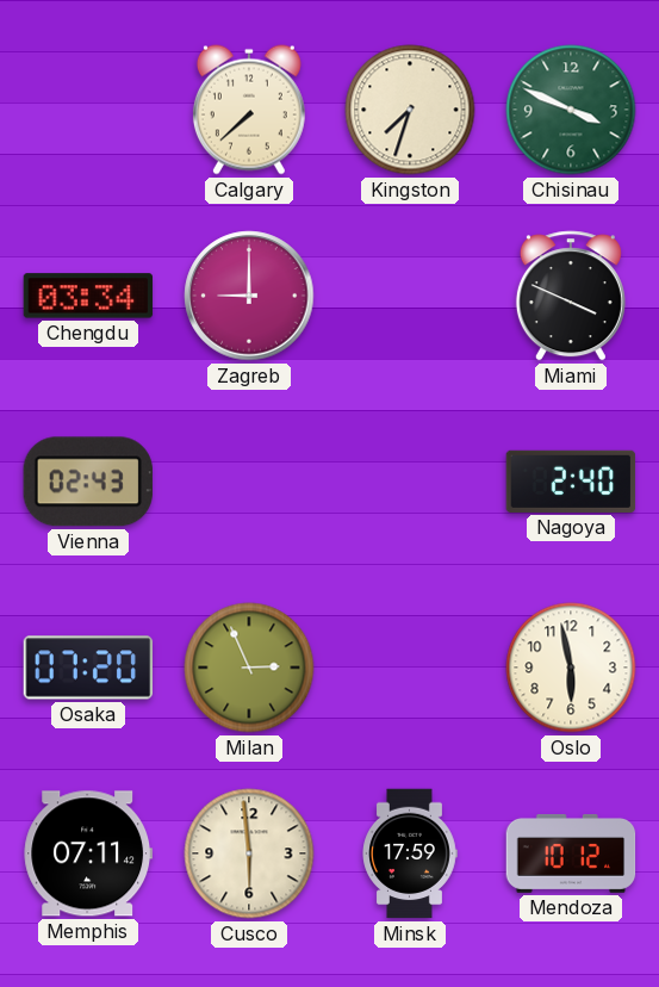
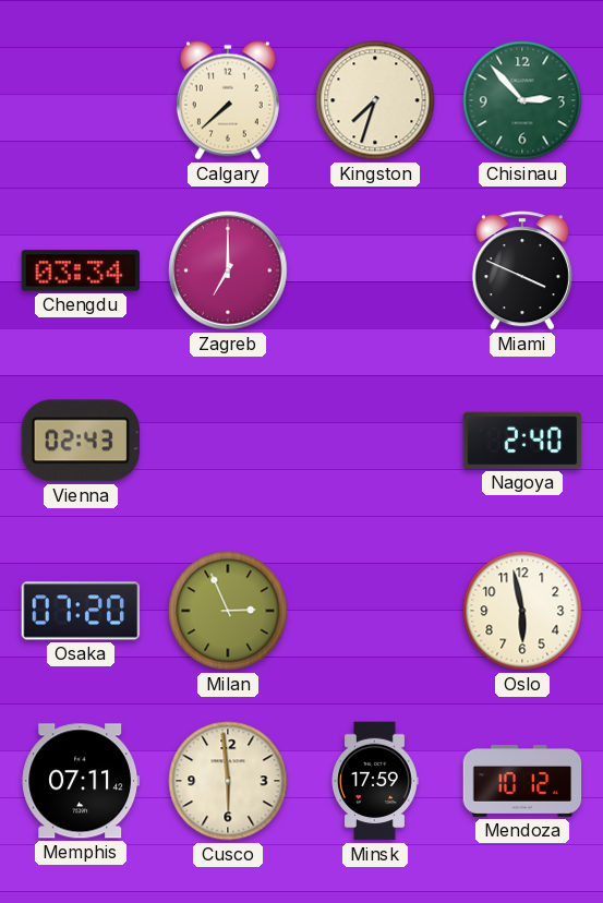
Chisinau: 3:49 -> 2:53 (522, 100)
Zagreb: 9:00 -> 7:00 (228, 270)
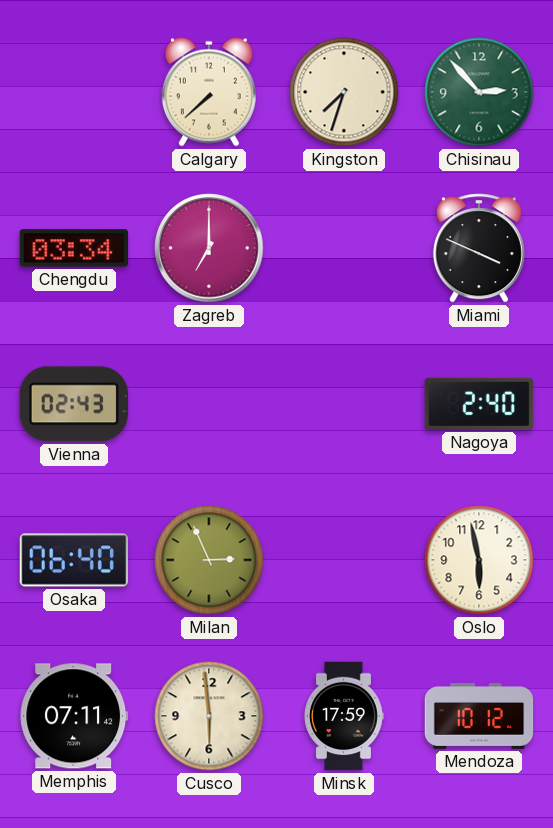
Osaka: 07:20 -> 06:40 (74, 560)
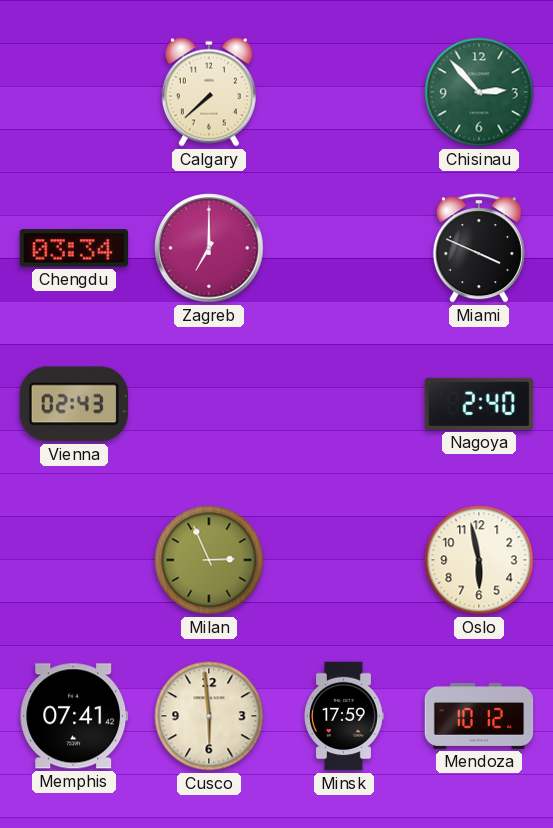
Kingston: 7:33 -> none (344, 92)
Osaka: 06:40 -> none (74, 560)
Memphis: 07:11 -> 07:41 (74, 716)
